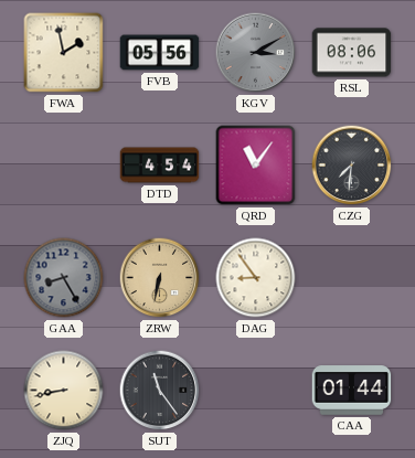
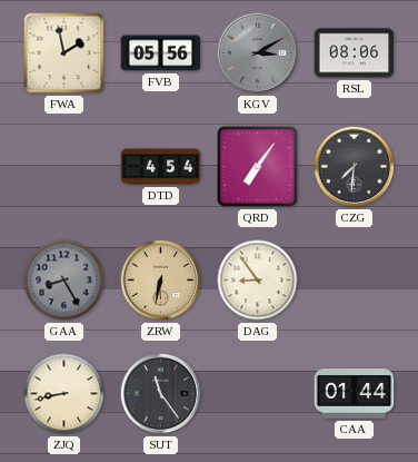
QRD: 11:06 -> 7:06 (258, 167)
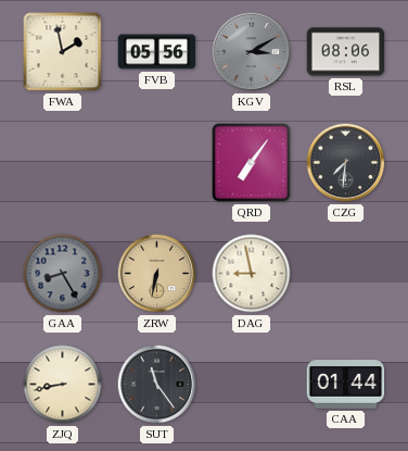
DTD: 4:54 -> none (161, 167)
DAG: 8:54 -> 8:58 (252, 274)
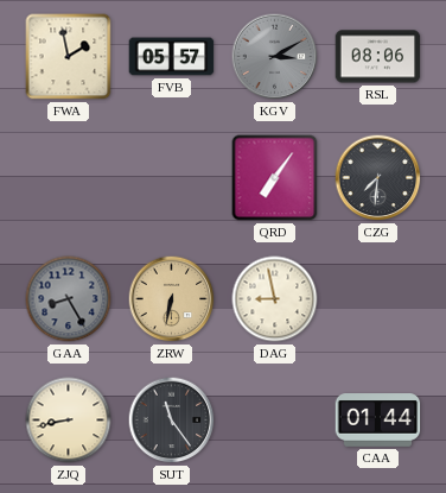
FVB: 05:56 -> 05:57 (172, 57)
